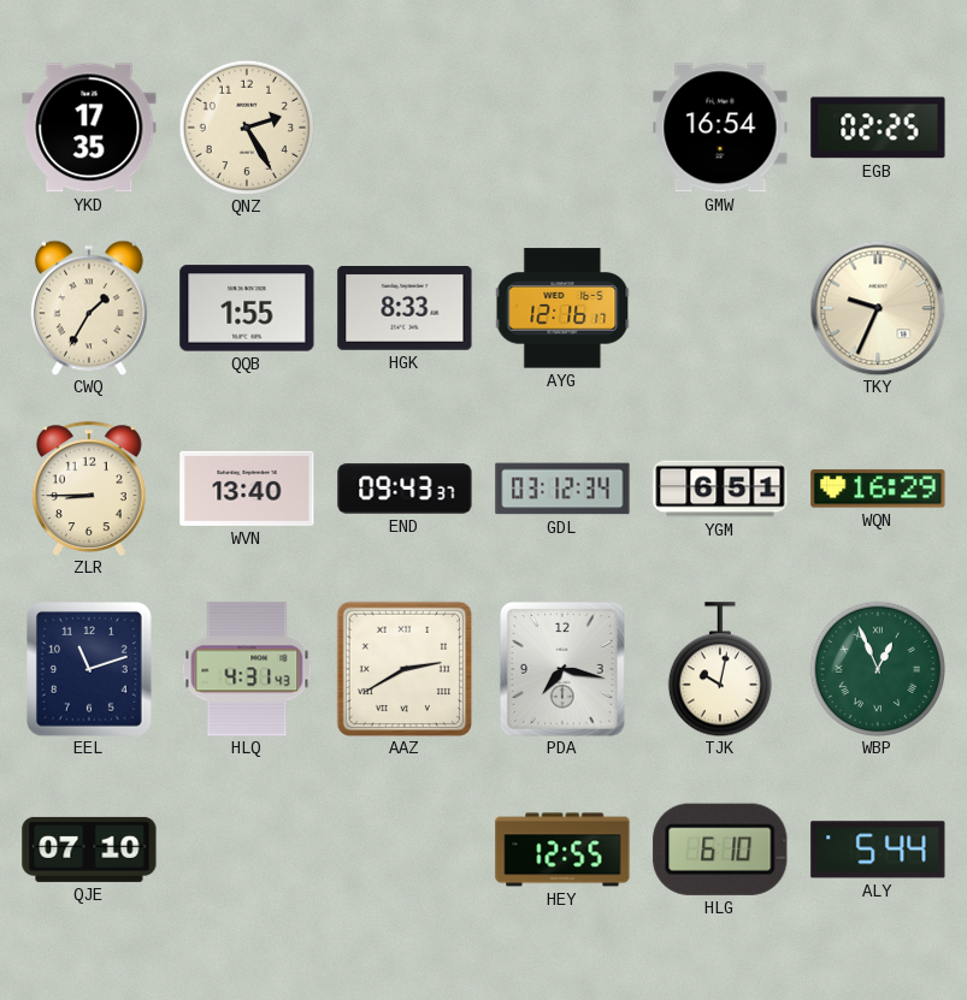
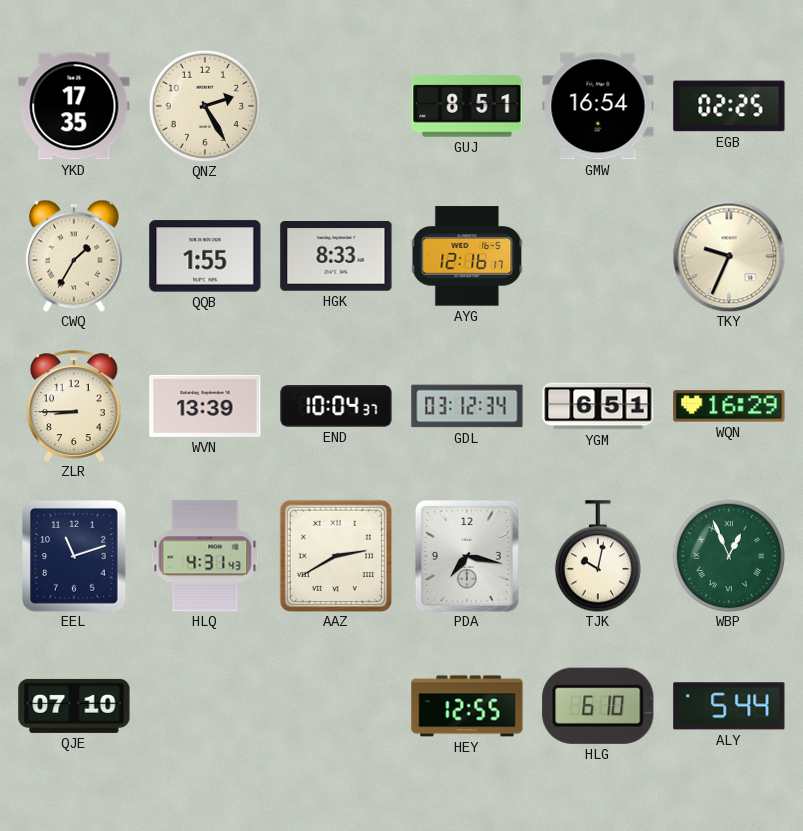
GUJ: none -> 8:51 (467, 106)
WVN: 13:40 -> 13:39 (205, 406)
END: 09:43 -> 10:04 (336, 406)
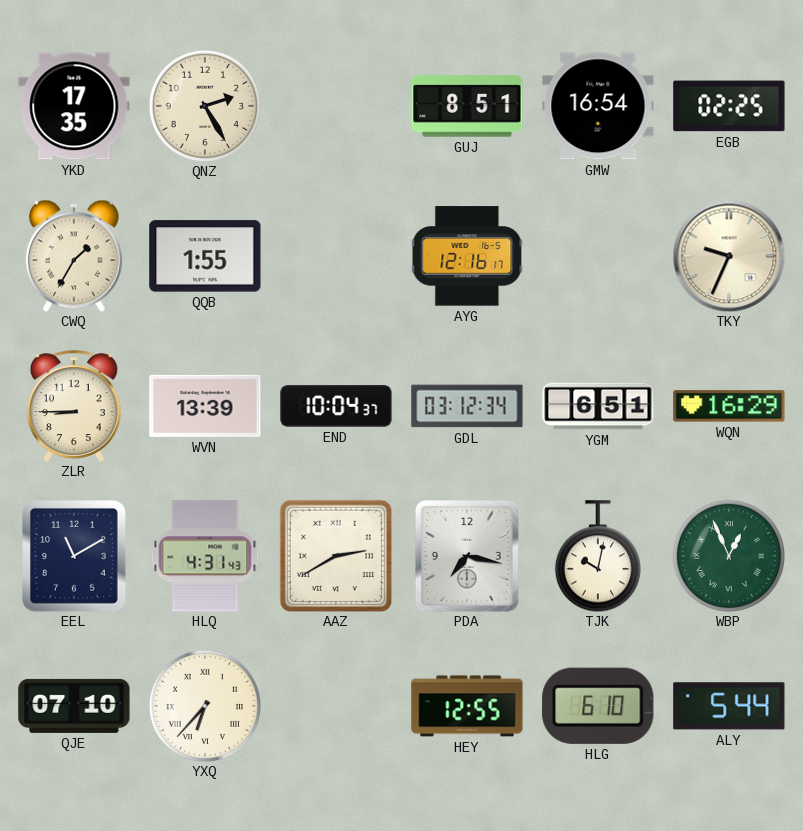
HGK: 8:33 -> none (336, 257)
EEL: 11:12 -> 11:10 (75, 557)
YXQ: none -> 6:37 (204, 705)
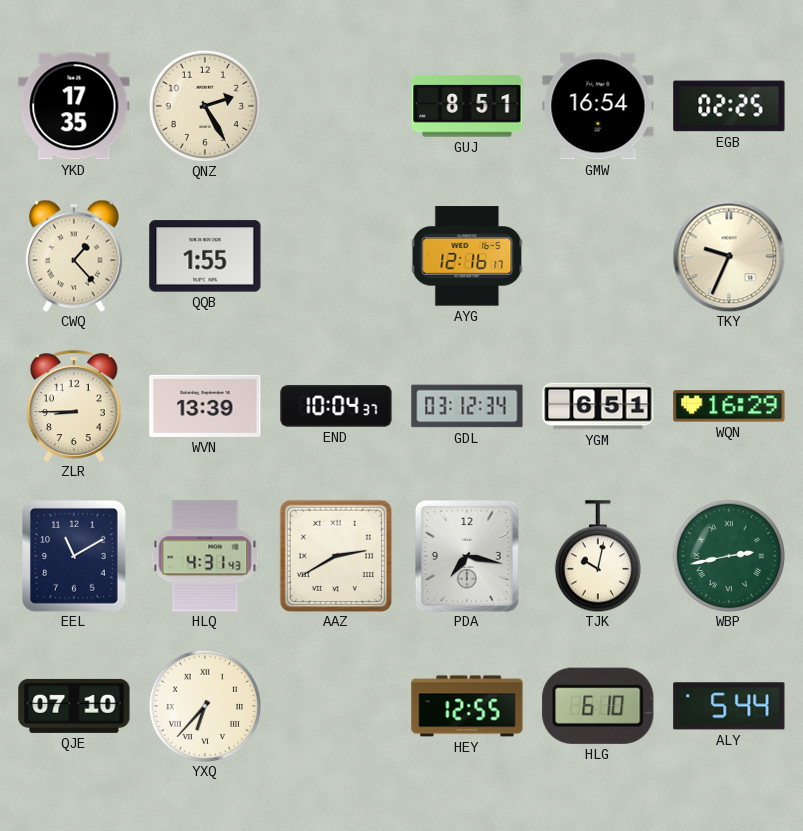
CWQ: 1:35 -> 1:23 (74, 256)
WBP: 12:56 -> 2:43 (728, 555)
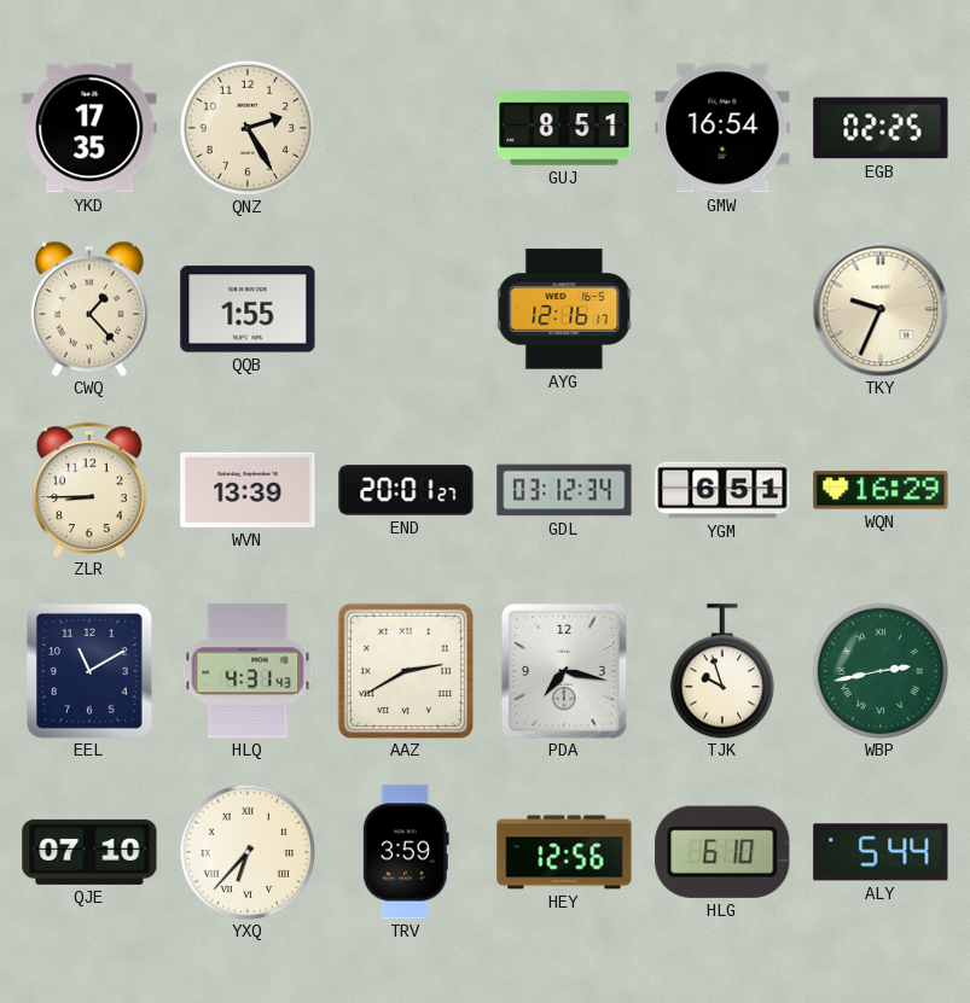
END: 10:04 -> 20:01 (406, 490)
TJK: 10:02 -> 9:57 (722, 671)
TRV: none -> 3:59 (406, 852)
HEY: 12:55 -> 12:56 (564, 852)
